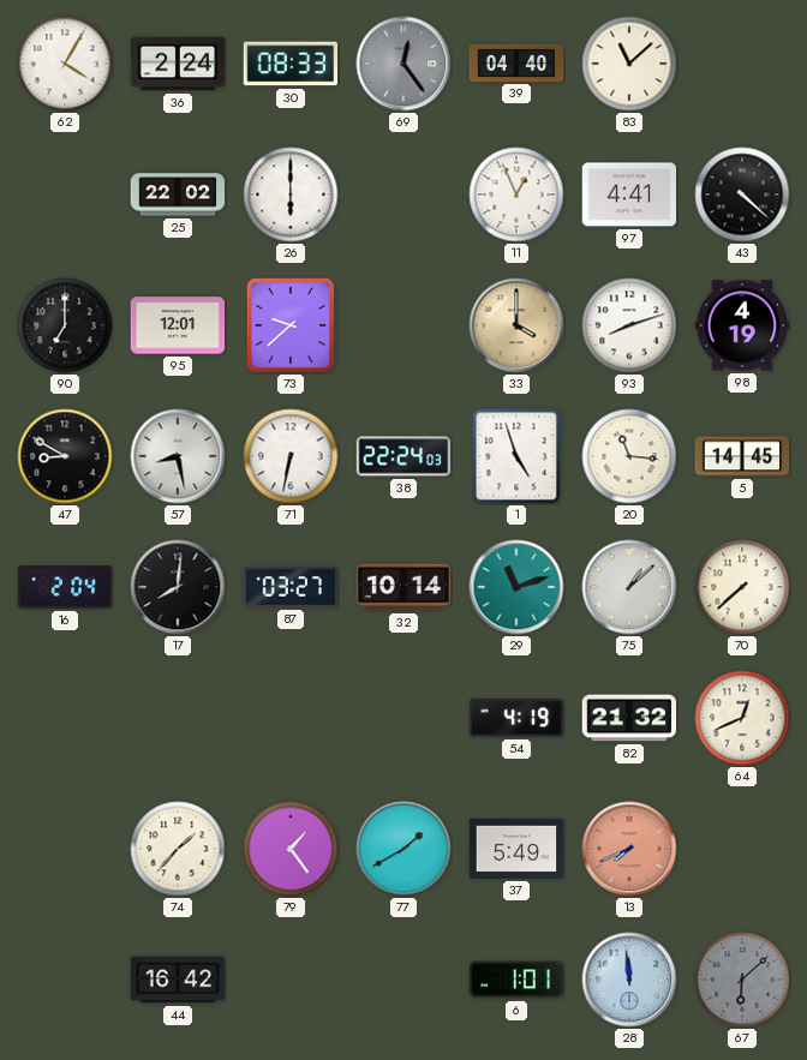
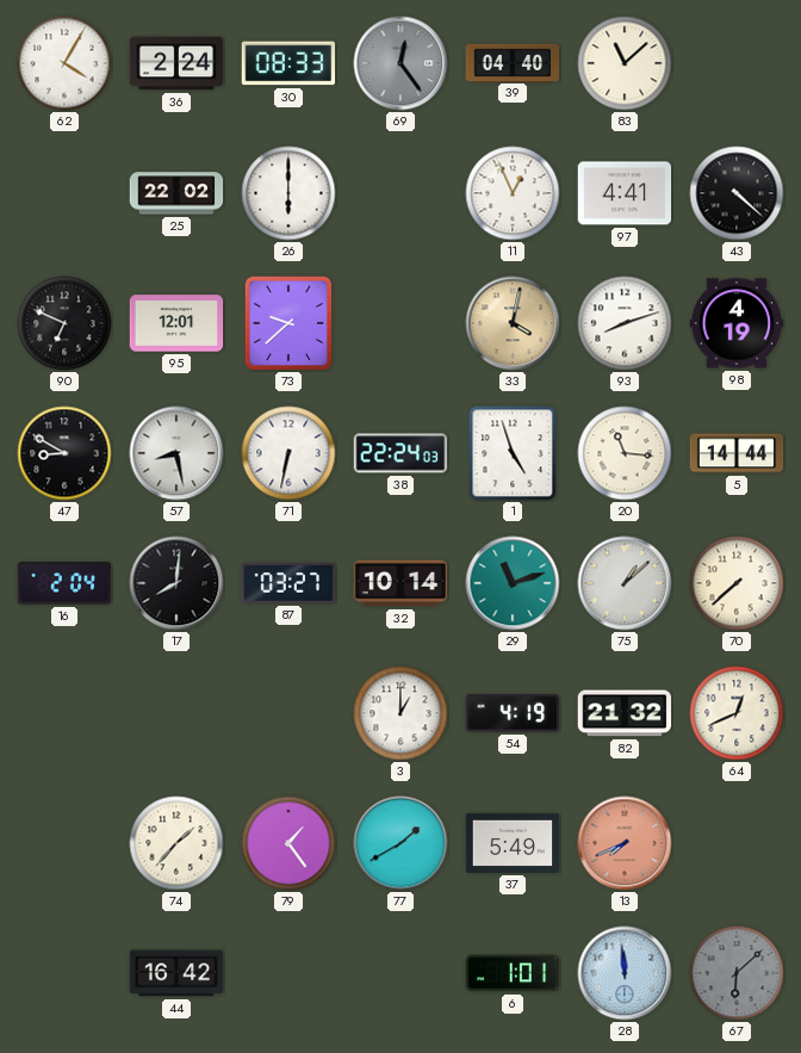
90: 7:00 -> 6:49 (64, 323)
33: 4:00 -> 4:02 (513, 323)
5: 14:45 -> 14:44 (737, 453)
3: none -> 1:00 (401, 713)
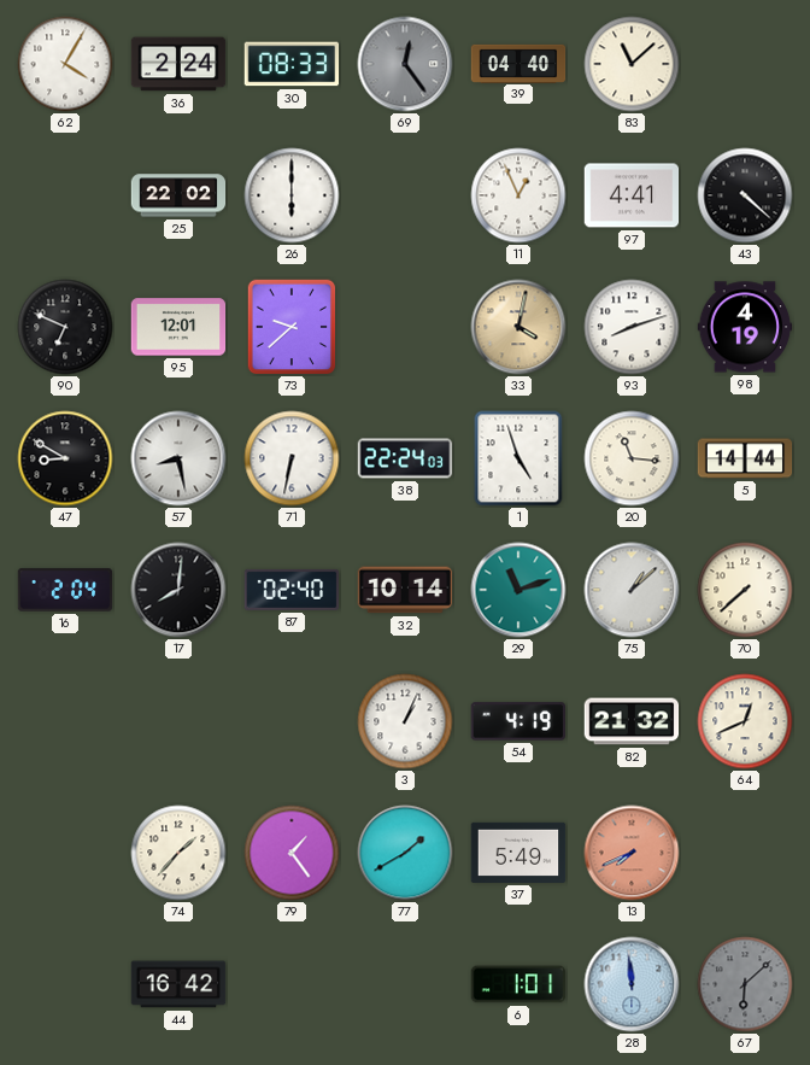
87: 03:27 -> 02:40 (292, 590)
3: 1:00 -> 1:04 (405, 721)
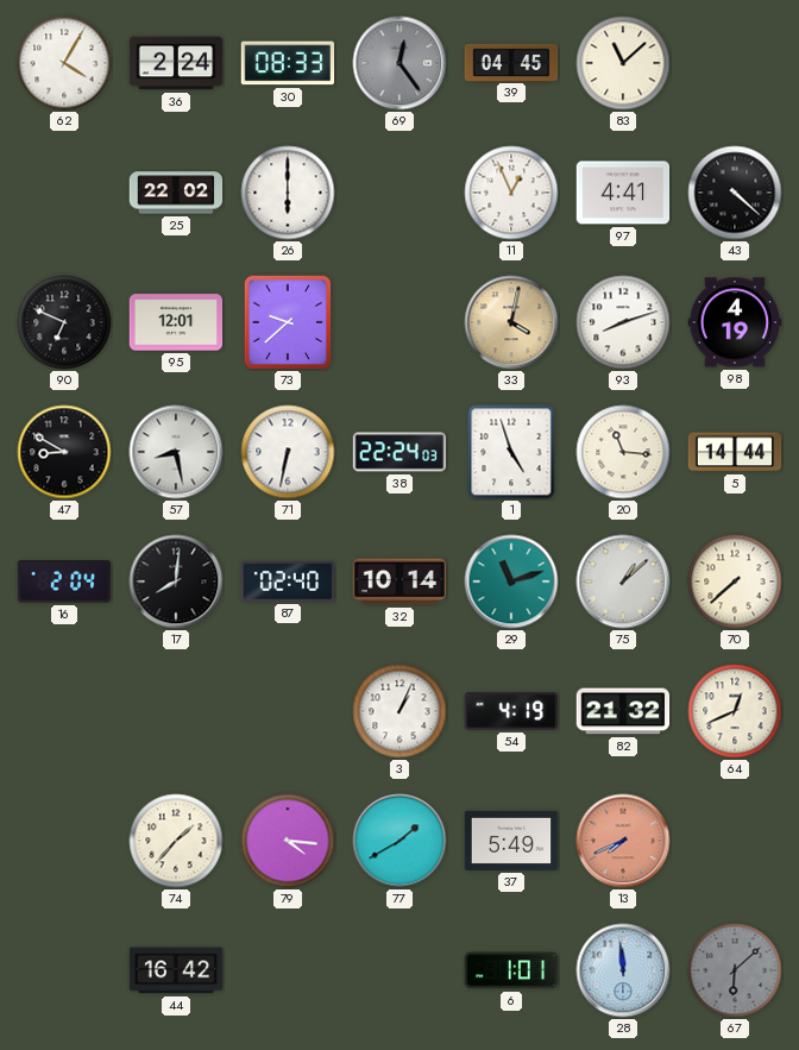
39: 04:40 -> 04:45 (511, 62)
79: 1:24 -> 4:16 (288, 841)
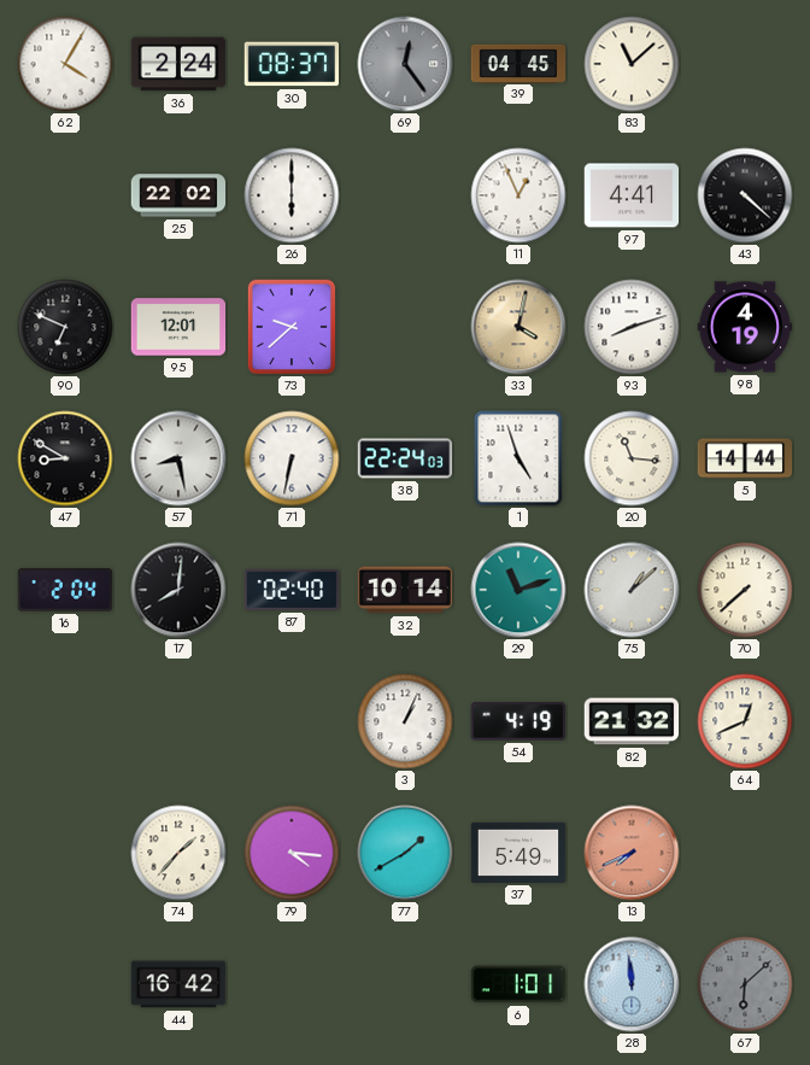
30: 08:33 -> 08:37 (292, 64)
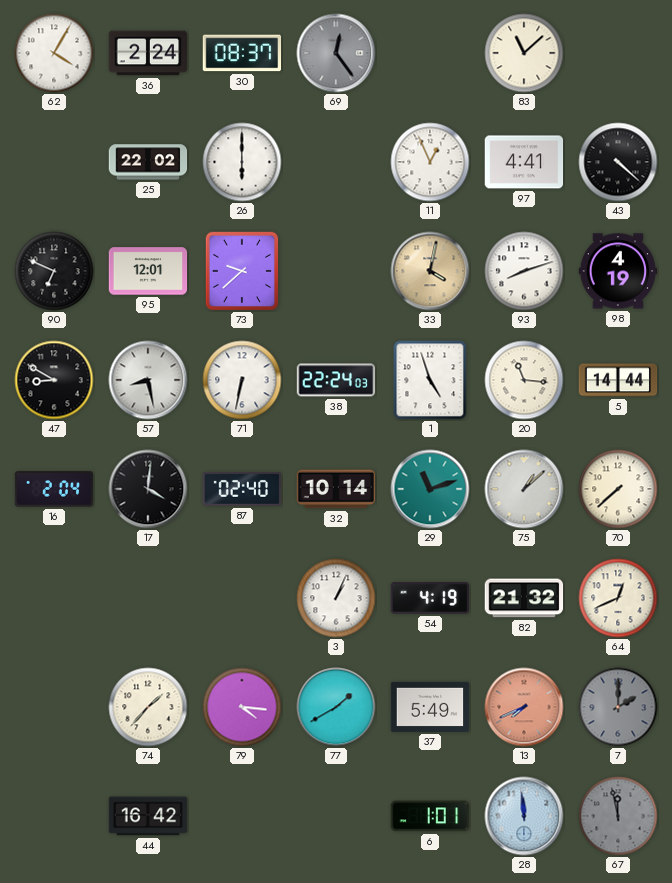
39: 04:45 -> none (518, 63)
17: 8:01 -> 4:01 (148, 489)
7: none -> 2:00 (618, 707)
67: 6:08 -> 11:58 (618, 816)
